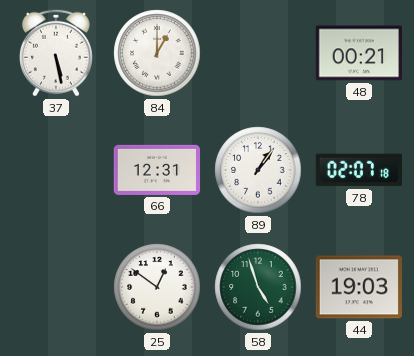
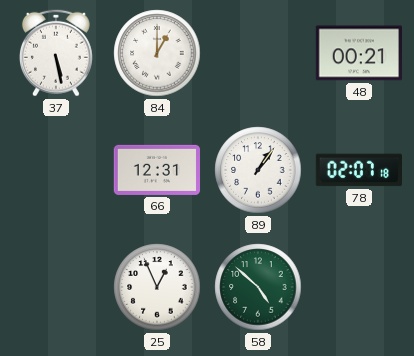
25: 12:51 -> 12:56 (157, 287)
58: 4:57 -> 4:52 (258, 287)
44: 19:03 -> none (358, 287)
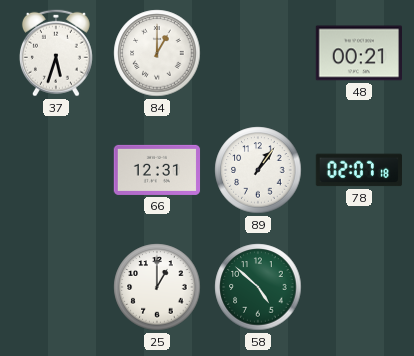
37: 5:28 -> 5:33 (56, 53)
25: 12:56 -> 1:00 (157, 287)
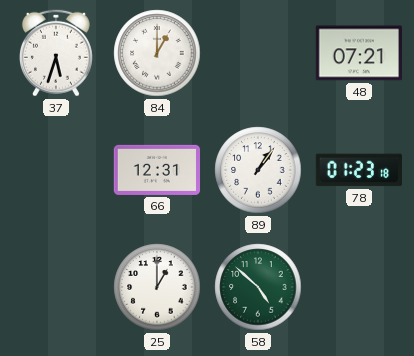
48: 00:21 -> 07:21 (358, 53)
78: 02:07 -> 01:23 (358, 170)
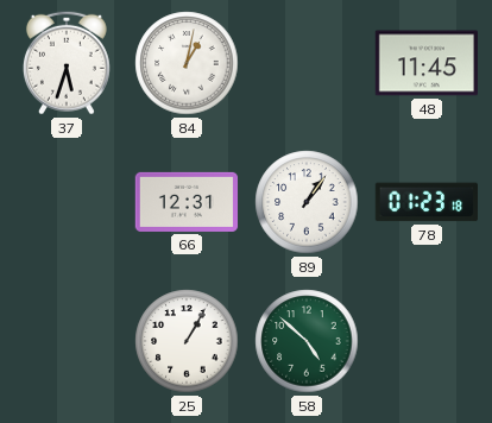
84: 1:00 -> 1:02 (187, 63)
48: 07:21 -> 11:45 (425, 63)
25: 1:00 -> 1:05 (187, 341)
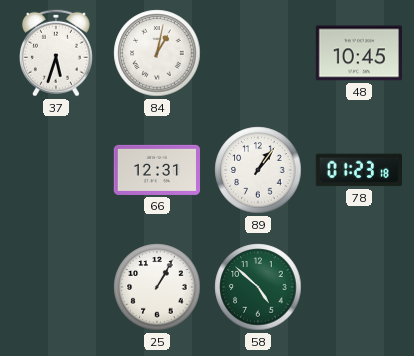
48: 11:45 -> 10:45 (358, 53)
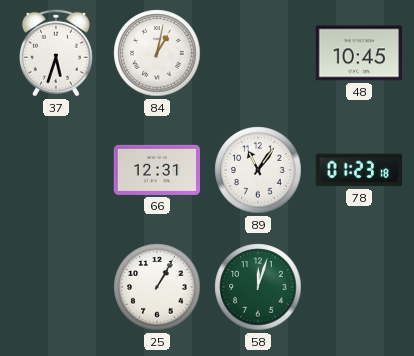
89: 1:06 -> 11:06 (258, 170)
58: 4:52 -> 12:03 (258, 287)
